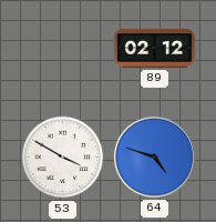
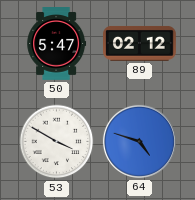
50: none -> 5:47 (57, 44)
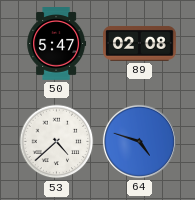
89: 02:12 -> 02:08 (140, 43)
53: 3:50 -> 4:38 (57, 142)
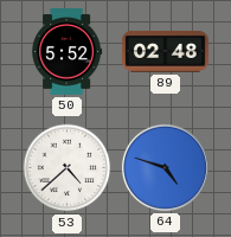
50: 5:47 -> 5:52 (68, 52)
89: 02:08 -> 02:48 (166, 51)
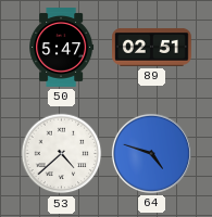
50: 5:52 -> 5:47 (62, 48)
89: 02:48 -> 02:51 (152, 47)
